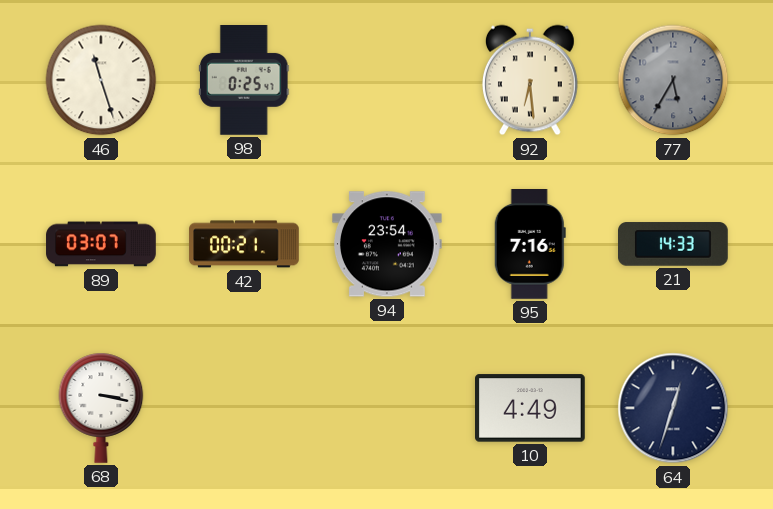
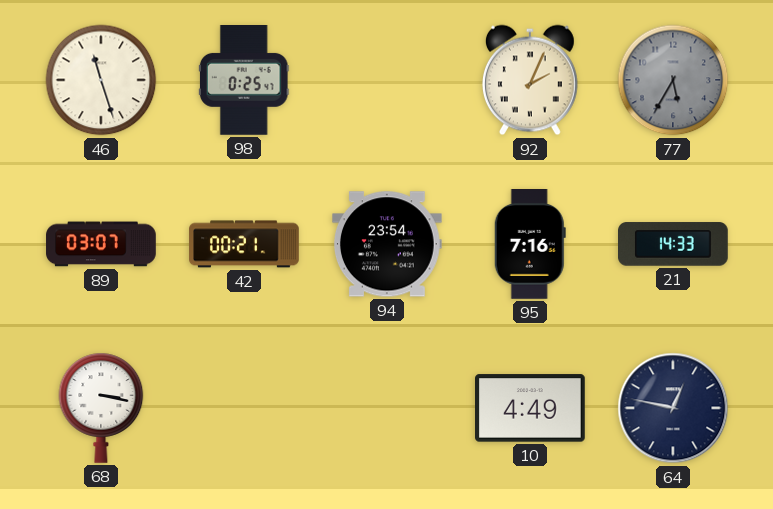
92: 6:29 -> 2:04 (530, 80)
64: 12:33 -> 12:47 (673, 408)
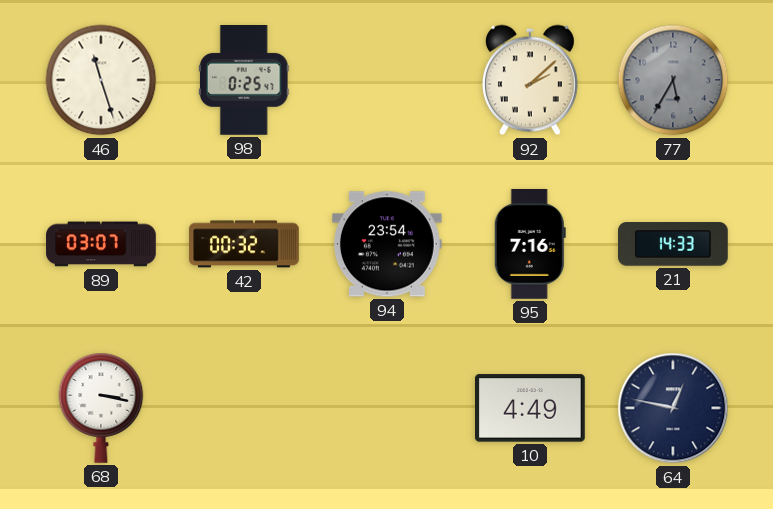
92: 2:04 -> 2:08 (530, 80)
42: 00:21 -> 00:32 (244, 244)
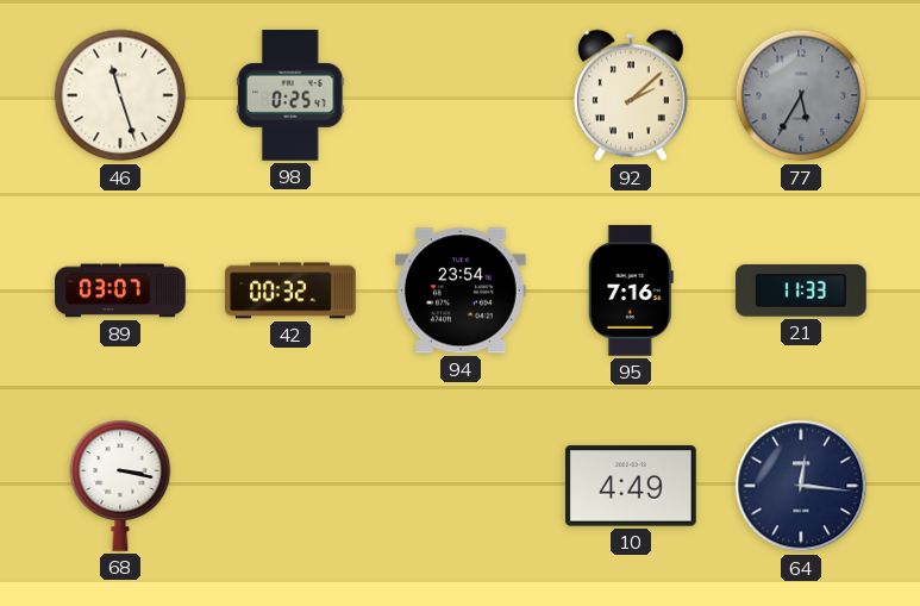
21: 14:33 -> 11:33 (802, 290)
64: 12:47 -> 12:16 (801, 486)
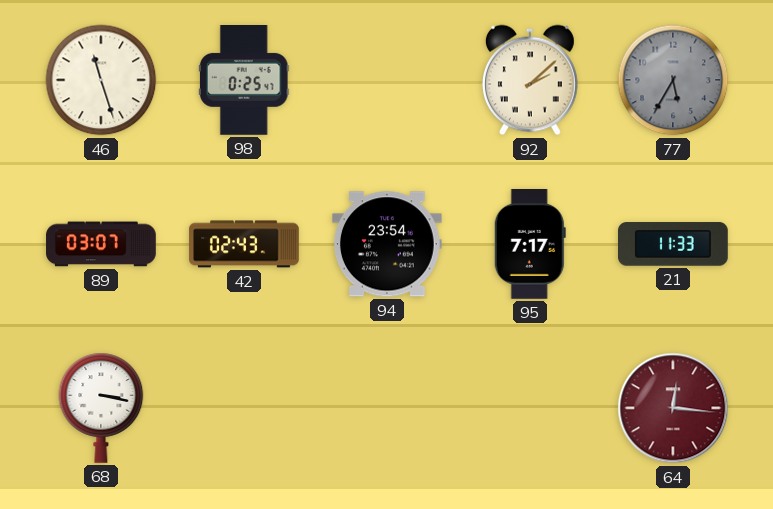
42: 00:32 -> 02:43 (244, 244)
95: 7:16 -> 7:17 (530, 245)
10: 4:49 -> none (632, 486)
64 dial: navy -> burgundy (673, 408)
